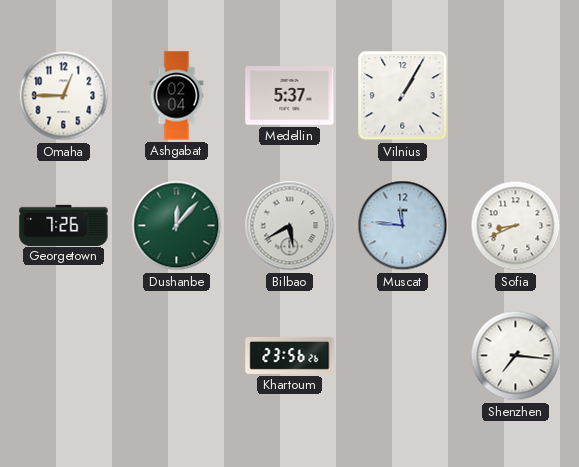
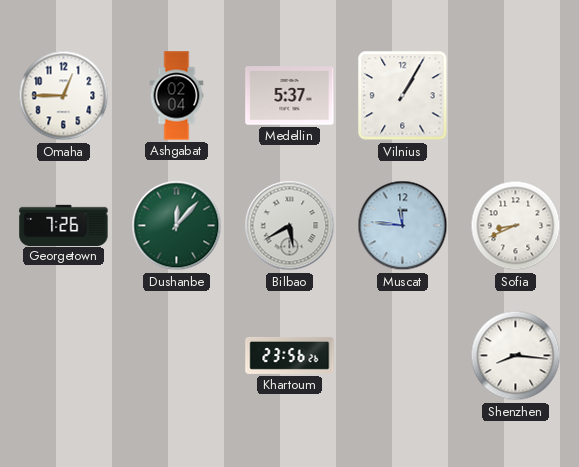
Shenzhen: 7:16 -> 8:16 (516, 356)
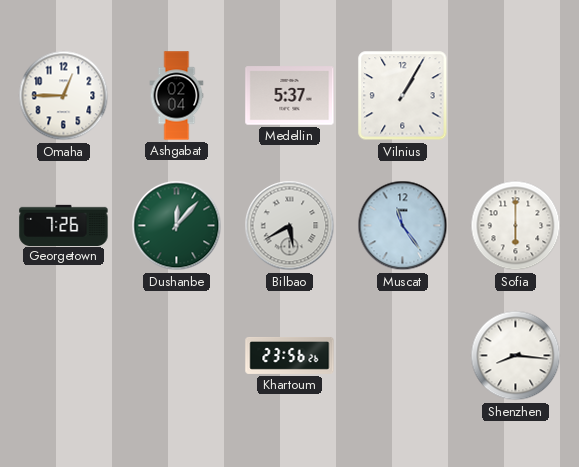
Muscat: 11:46 -> 11:24 (403, 226)
Sofia: 8:41 -> 6:00 (516, 226)
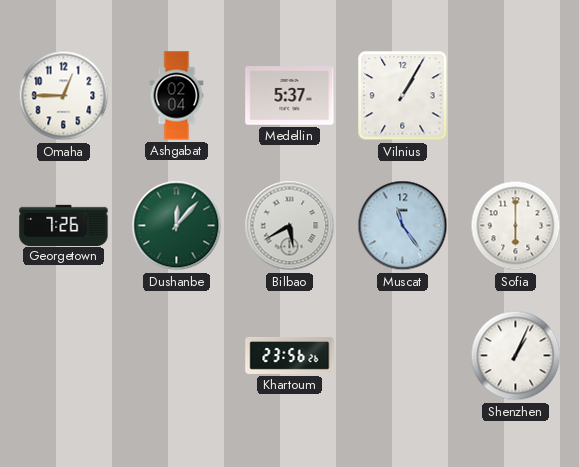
Shenzhen: 8:16 -> 1:04 (516, 356)
